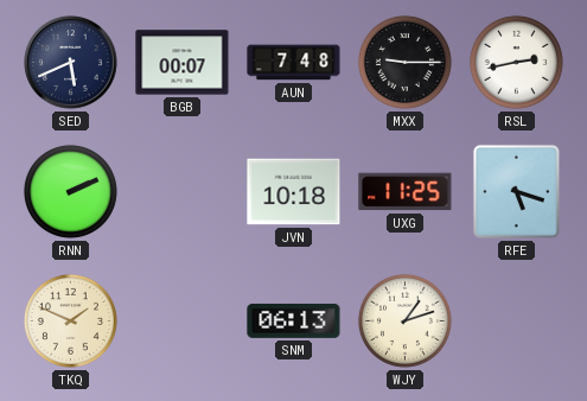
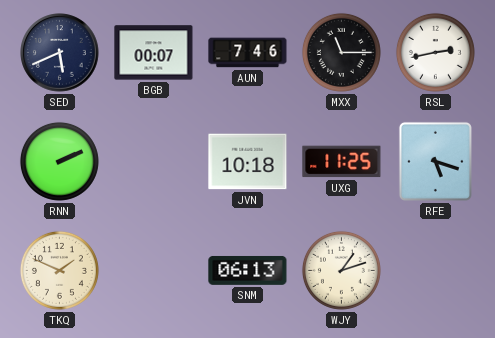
AUN: 7:48 -> 7:46 (248, 53)
MXX: 9:15 -> 11:15 (341, 52)
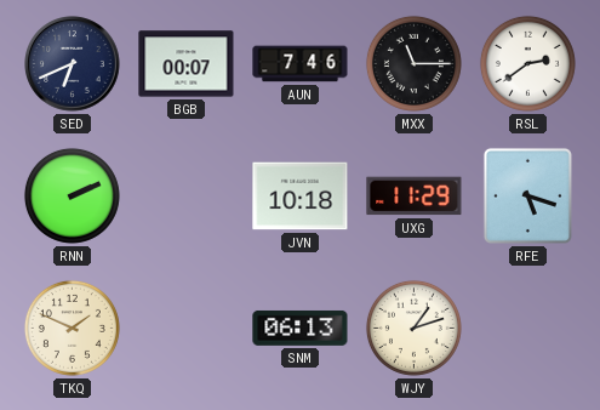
SED: 5:41 -> 6:41 (73, 64)
RSL: 2:43 -> 2:39 (527, 63)
UXG: 11:25 -> 11:29 (415, 197)
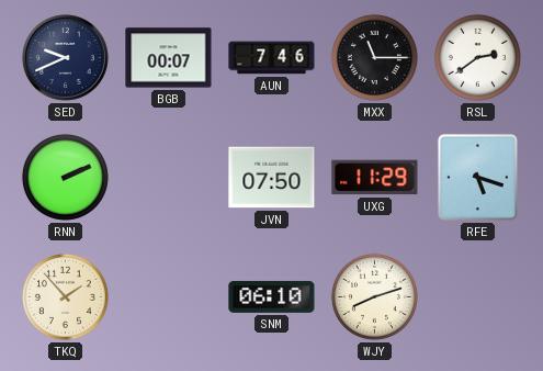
SED: 6:41 -> 9:41 (66, 58)
JVN: 10:18 -> 07:50 (272, 178)
TKQ: 1:49 -> 1:53 (65, 296)
SNM: 06:13 -> 06:10 (272, 296)
WJY: 1:12 -> 8:12 (374, 296)
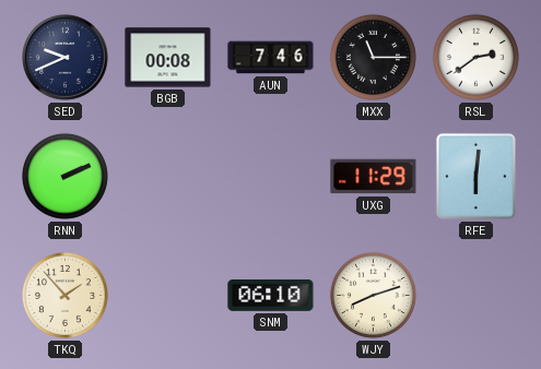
BGB: 00:07 -> 00:08 (168, 58)
JVN: 07:50 -> none (272, 178)
RFE: 5:18 -> 6:01 (475, 176)
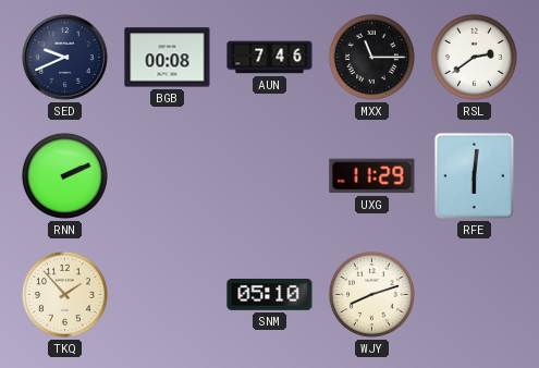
SNM: 06:10 -> 05:10 (270, 294)
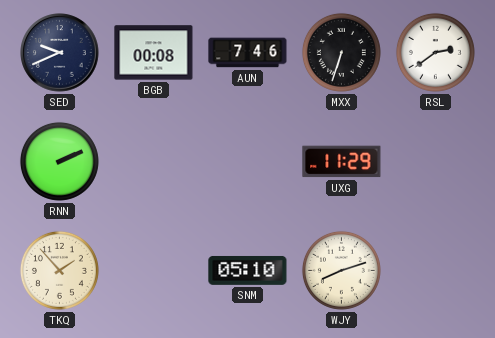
MXX: 11:15 -> 6:33 (341, 52)
RFE: 6:01 -> none (474, 175)
